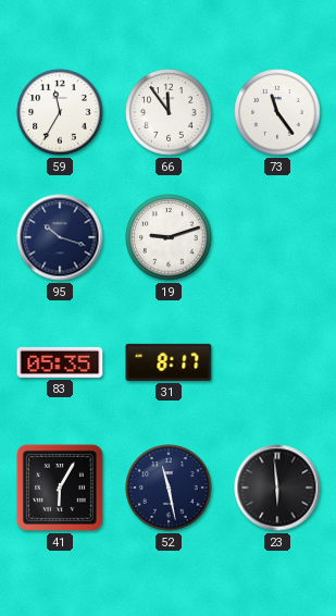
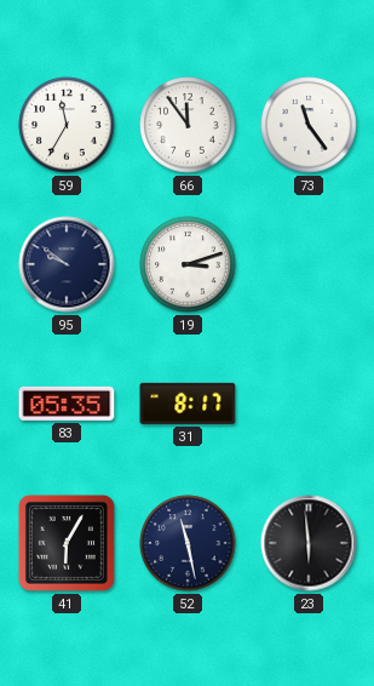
95: 10:18 -> 9:51 (67, 264)
19: 9:12 -> 3:12 (188, 264)
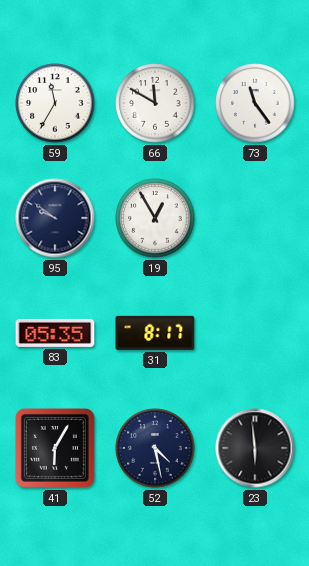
66: 11:54 -> 11:50 (155, 103)
19: 3:12 -> 12:55 (155, 218)
52: 11:28 -> 4:28 (155, 448)
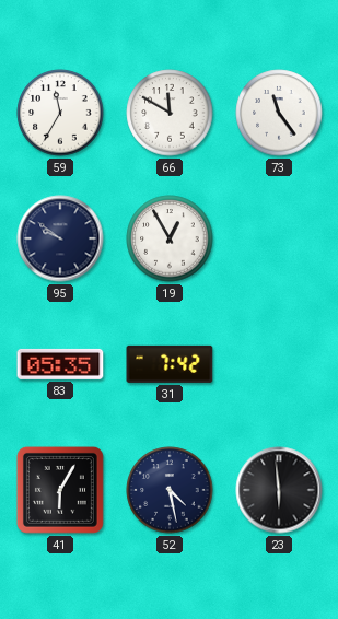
31: 8:17 -> 7:42 (170, 364)
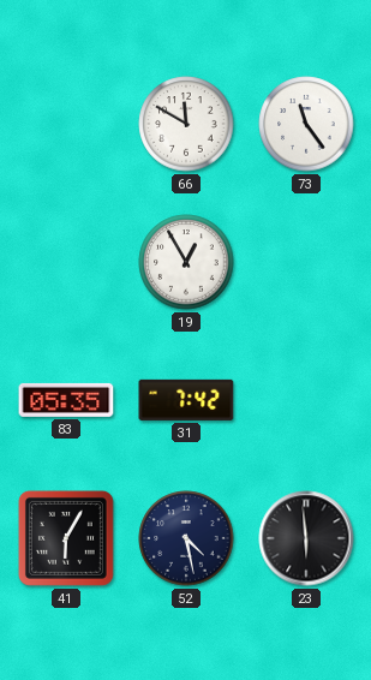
59: 11:35 -> none (60, 113)
95: 9:51 -> none (60, 238)
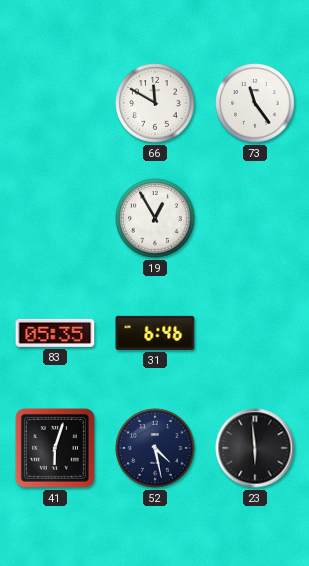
31: 7:42 -> 6:46 (155, 333)
41: 6:05 -> 6:03 (55, 448)
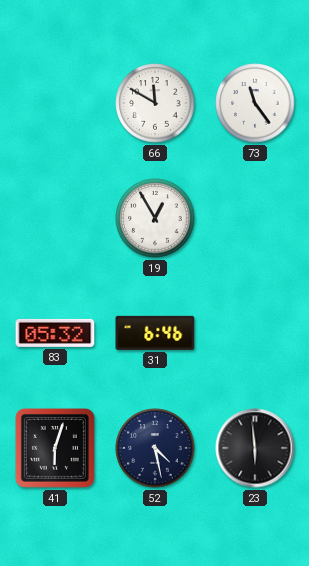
83: 05:35 -> 05:32 (55, 333)
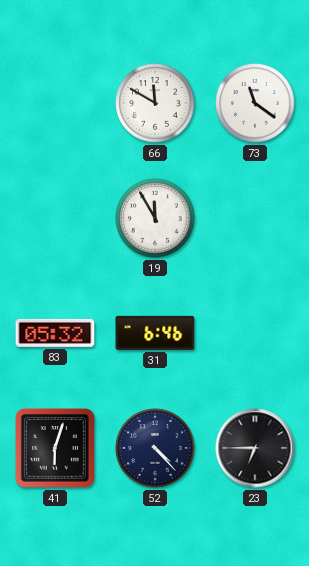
73: 11:24 -> 11:21 (255, 103)
19: 12:55 -> 11:55 (155, 218)
52: 4:28 -> 4:23 (155, 448)
23: 5:59 -> 6:45 (255, 448)
